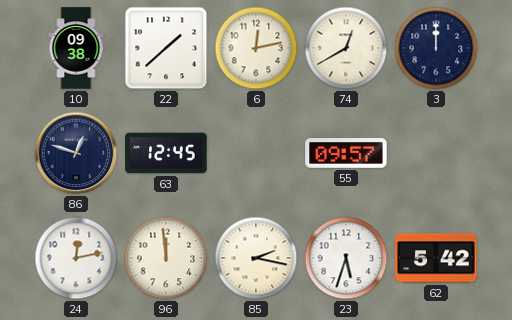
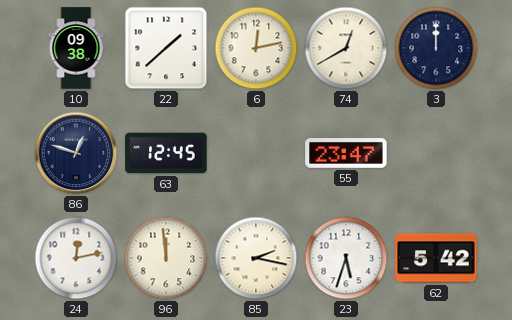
55: 09:57 -> 23:47 (346, 154)
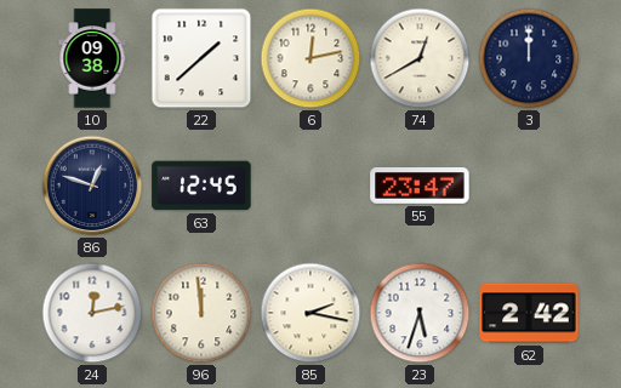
62: 5:42 -> 2:42 (529, 313)
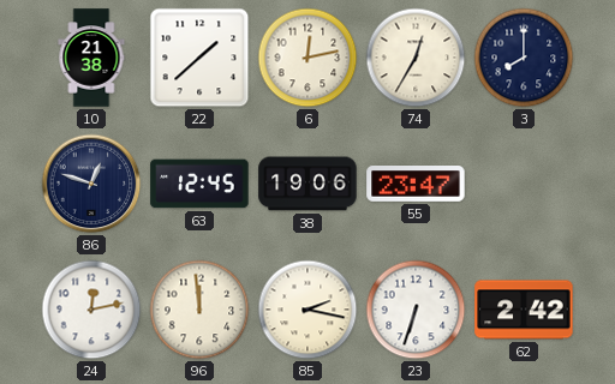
10: 09:38 -> 21:38 (91, 58)
74: 12:40 -> 12:35 (416, 58)
3: 12:00 -> 8:00 (524, 58)
38: none -> 19:06 (307, 184)
23: 5:33 -> 6:33 (416, 310)
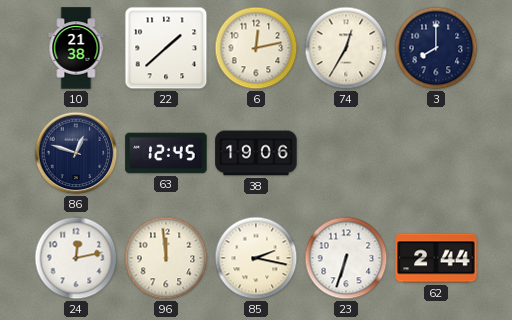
55: 23:47 -> none (416, 185)
62: 2:42 -> 2:44 (436, 258)
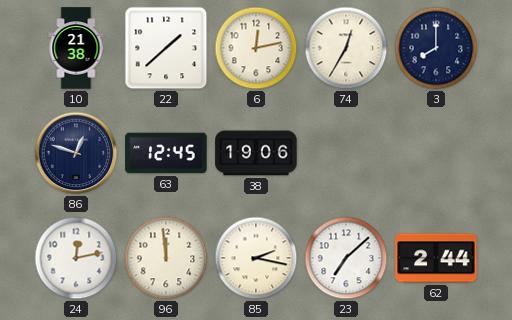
23: 6:33 -> 7:08 (346, 258)
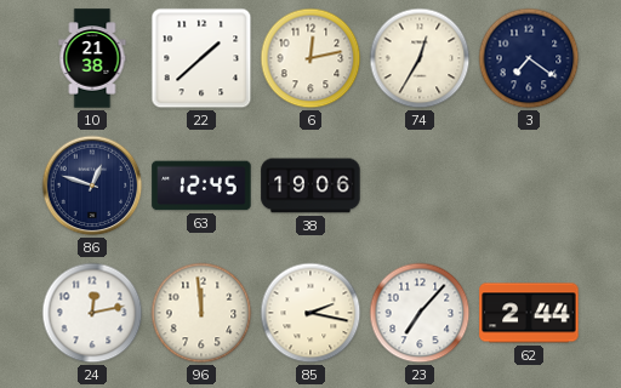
3: 8:00 -> 7:21 (529, 58)
23: 7:08 -> 7:07 (420, 313)
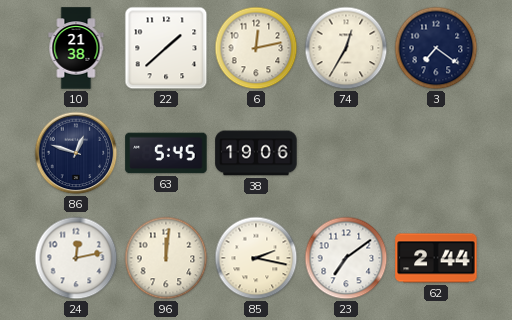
63: 12:45 -> 5:45 (166, 153)
96: 11:59 -> 12:01 (166, 258)
23: 7:07 -> 7:09 (346, 258)
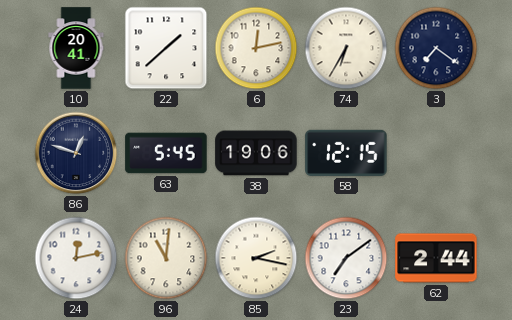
10: 21:38 -> 20:41 (76, 48)
74: 12:35 -> 6:35 (346, 48)
58: none -> 12:15 (346, 153)
96: 12:01 -> 11:01 (166, 258)
